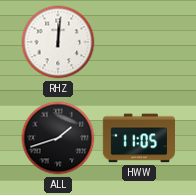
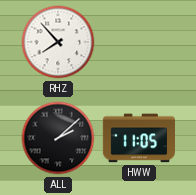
RHZ: 12:01 -> 7:53 (58, 42)
ALL: 1:42 -> 2:08 (58, 138)
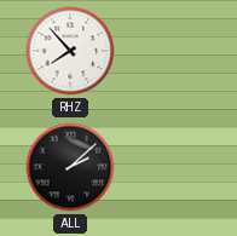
HWW: 11:05 -> none (138, 138)
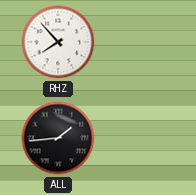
ALL: 2:08 -> 1:44 (58, 138)
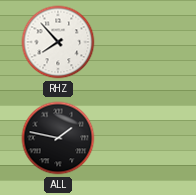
ALL: 1:44 -> 1:47 (58, 138)
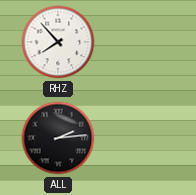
ALL: 1:47 -> 2:14 (58, 138)
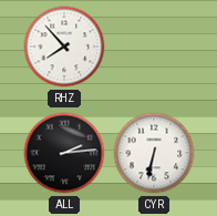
CYR: none -> 6:32 (154, 153)
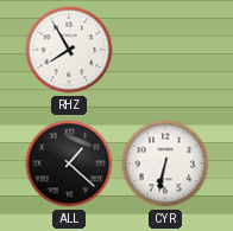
RHZ: 7:53 -> 7:55 (69, 50)
ALL: 2:14 -> 1:22 (69, 163)
